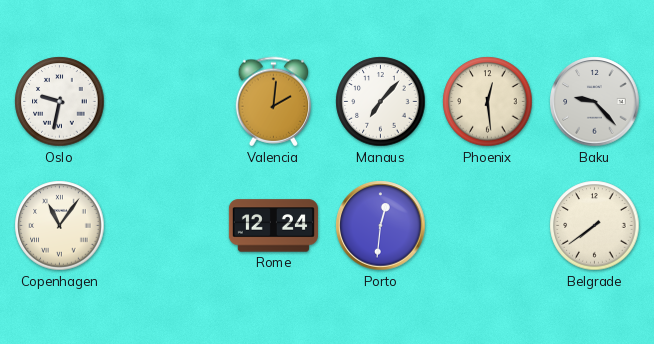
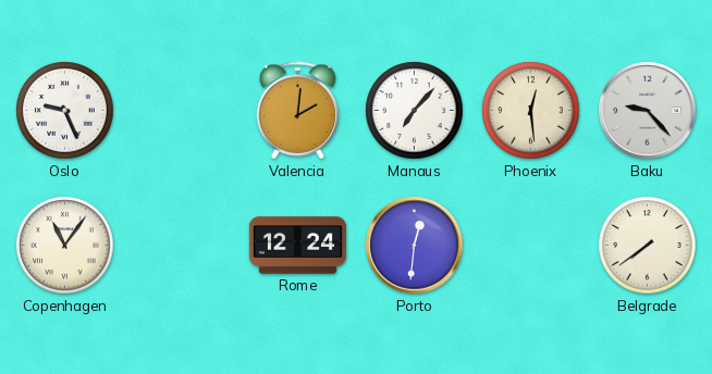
Oslo: 9:32 -> 9:26 (65, 111)
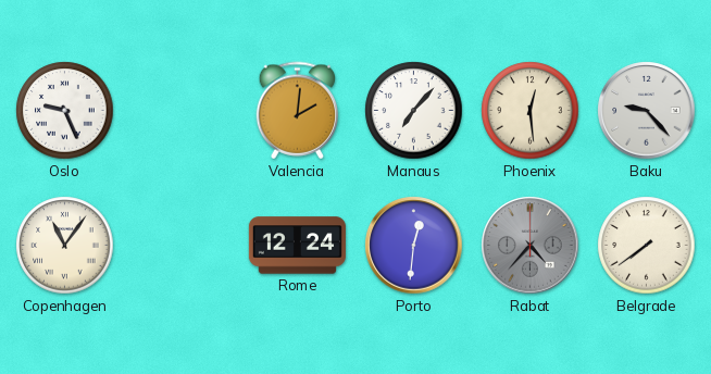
Rabat: none -> 4:37 (531, 246)
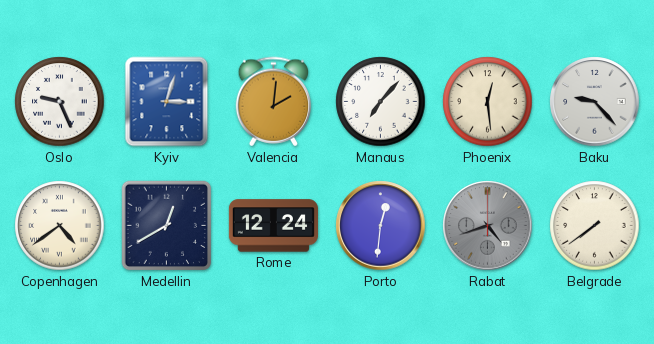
Kyiv: none -> 3:03 (167, 102)
Copenhagen: 11:06 -> 4:39 (60, 226)
Medellin: none -> 12:40 (167, 226)
Rabat: 4:37 -> 4:42 (488, 226)
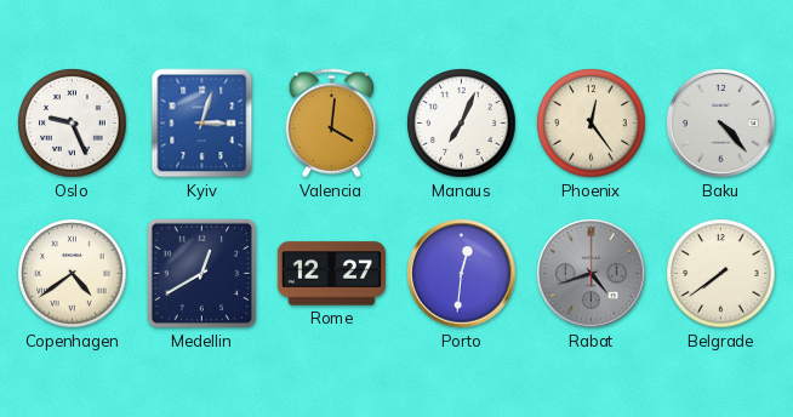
Valencia: 2:01 -> 4:01 (332, 124)
Manaus: 7:07 -> 7:04 (462, 124)
Phoenix: 12:29 -> 12:24 (592, 124)
Baku: 9:23 -> 4:23 (721, 124)
Rome: 12:24 -> 12:27 (331, 274)
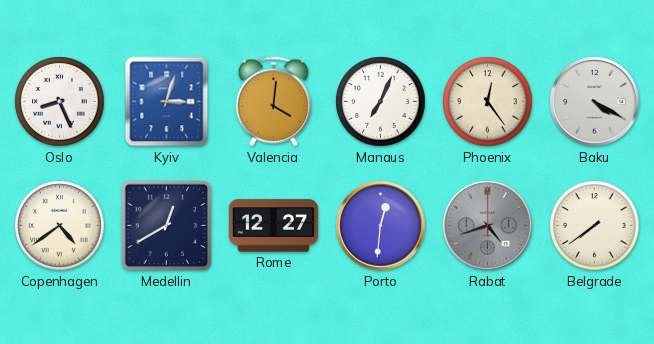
Oslo: 9:26 -> 8:26 (60, 102)
Baku: 4:23 -> 4:20 (595, 102)
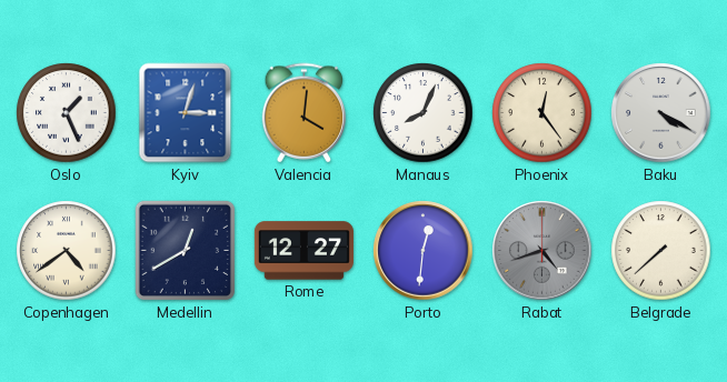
Oslo: 8:26 -> 1:26 (67, 113)
Manaus: 7:04 -> 8:04 (424, 113)
Belgrade: 7:39 -> 7:38 (661, 251)
